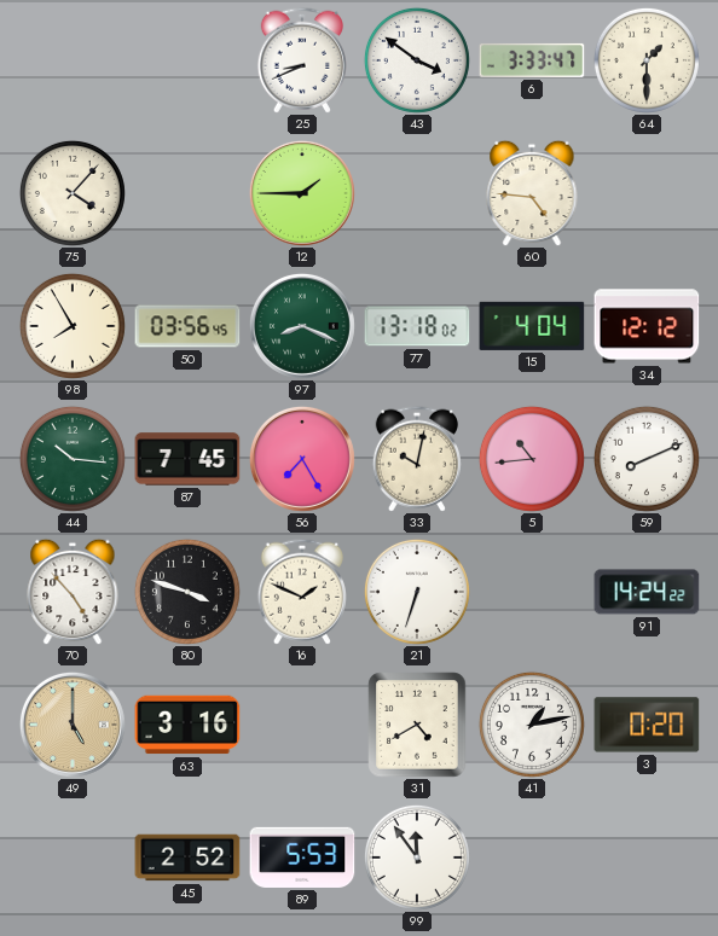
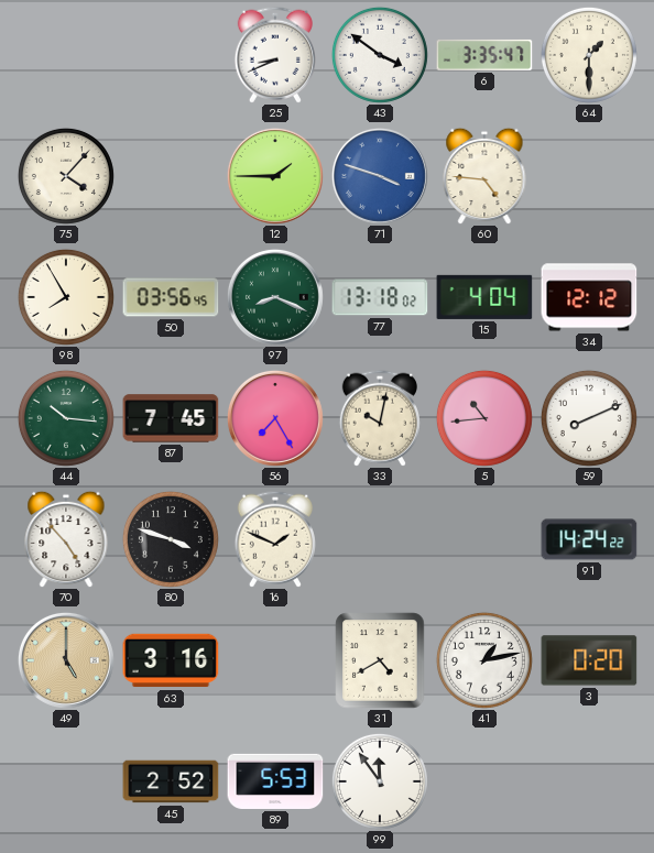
6: 3:33 -> 3:35 (484, 55)
71: none -> 3:48 (380, 176)
21: 6:33 -> none (417, 592)
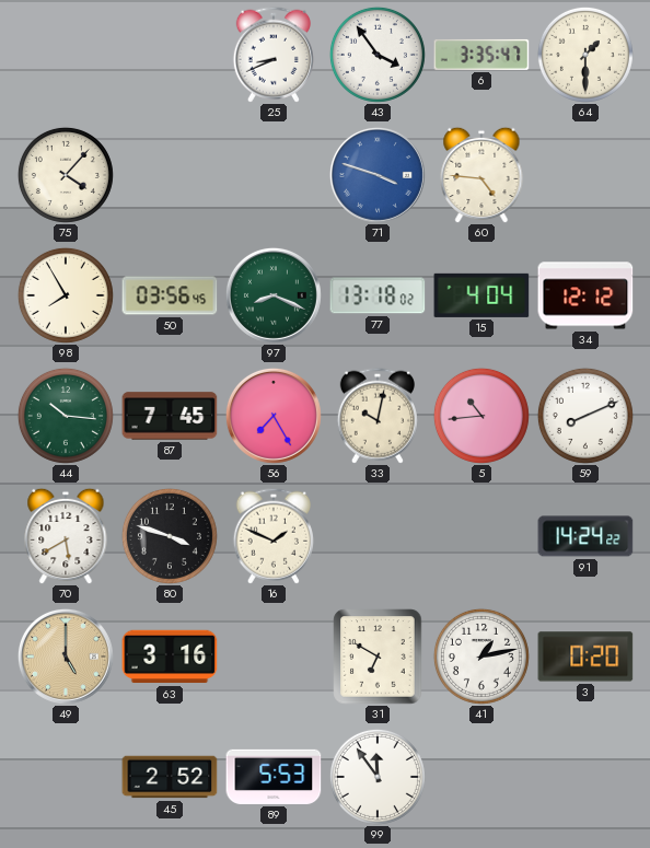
43: 3:51 -> 3:54 (378, 55)
12: 1:45 -> none (275, 176)
70: 4:53 -> 5:40 (66, 536)
31: 4:40 -> 6:50 (378, 657)
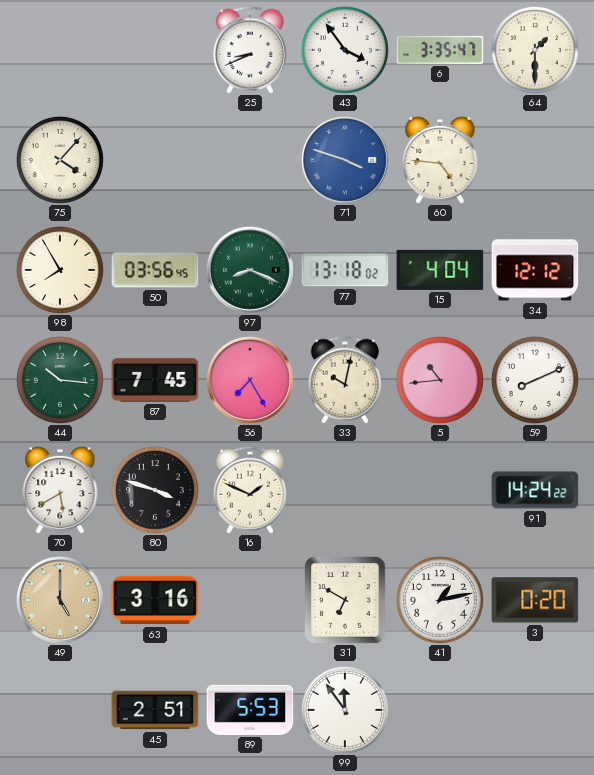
45: 2:52 -> 2:51 (155, 710)
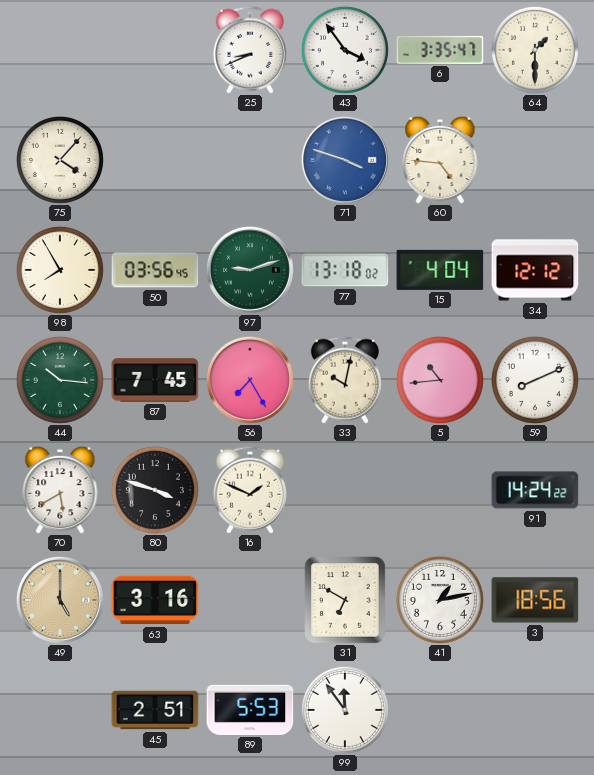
97: 8:19 -> 9:12 (250, 270)
3: 0:20 -> 18:56 (535, 600)
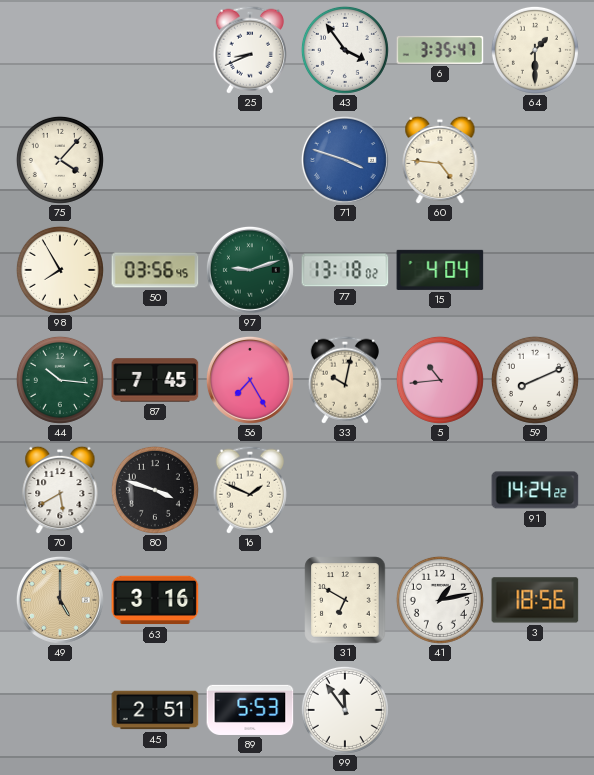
34: 12:12 -> none (535, 270)
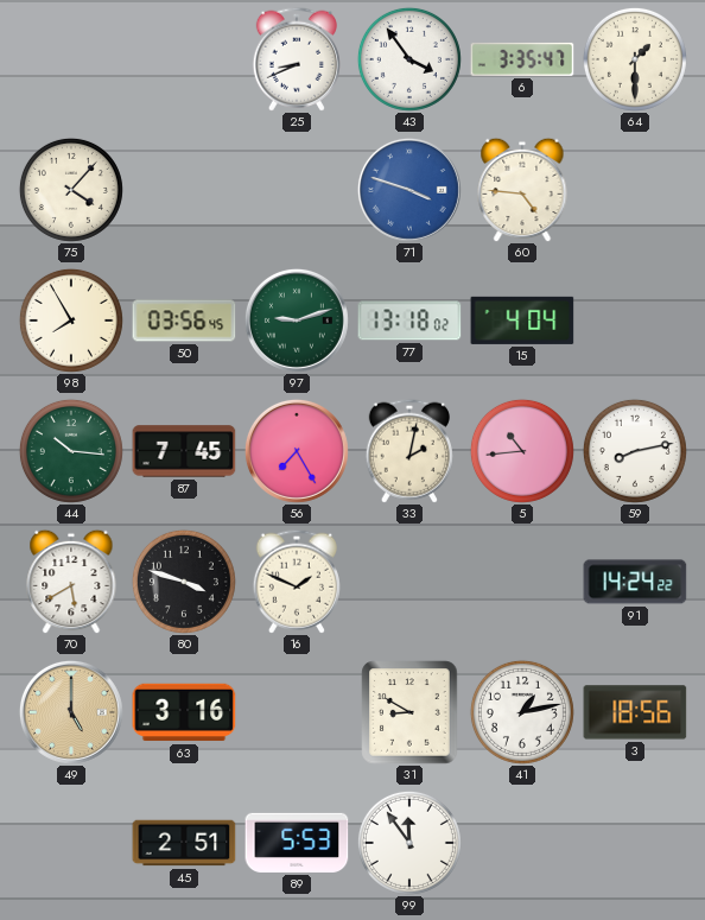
33: 10:02 -> 2:02 (409, 451)
59: 8:11 -> 8:13 (635, 451)
31: 6:50 -> 8:50 (409, 712)
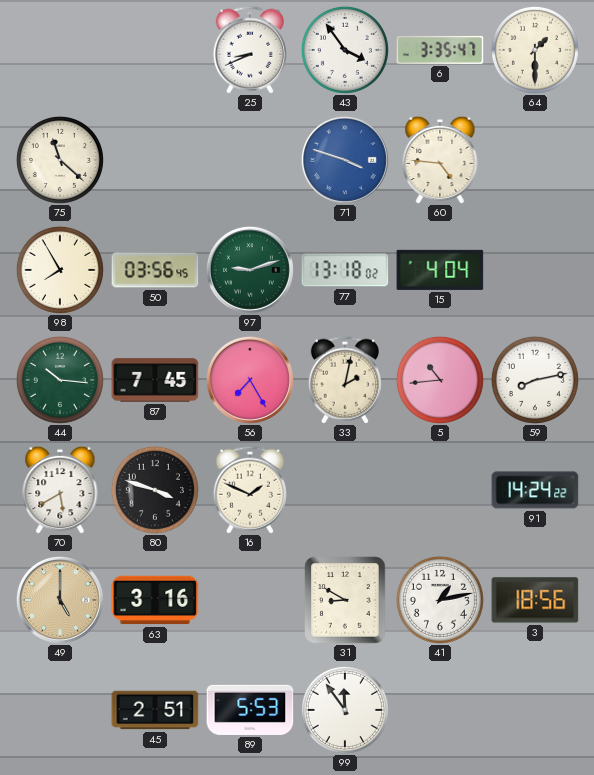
75: 4:07 -> 11:22 (60, 160)
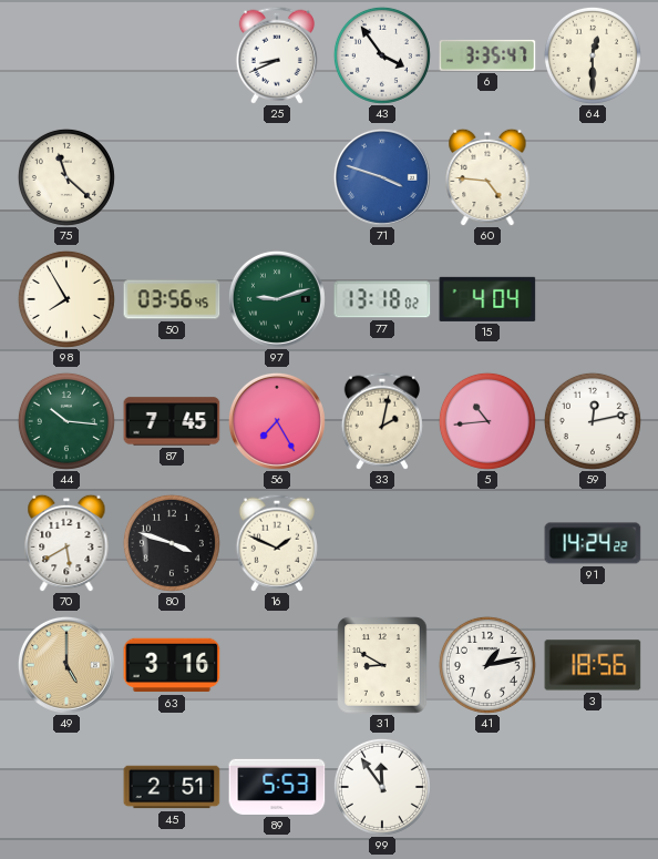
64: 1:30 -> 12:30 (593, 55)
59: 8:13 -> 12:13 (593, 421)
